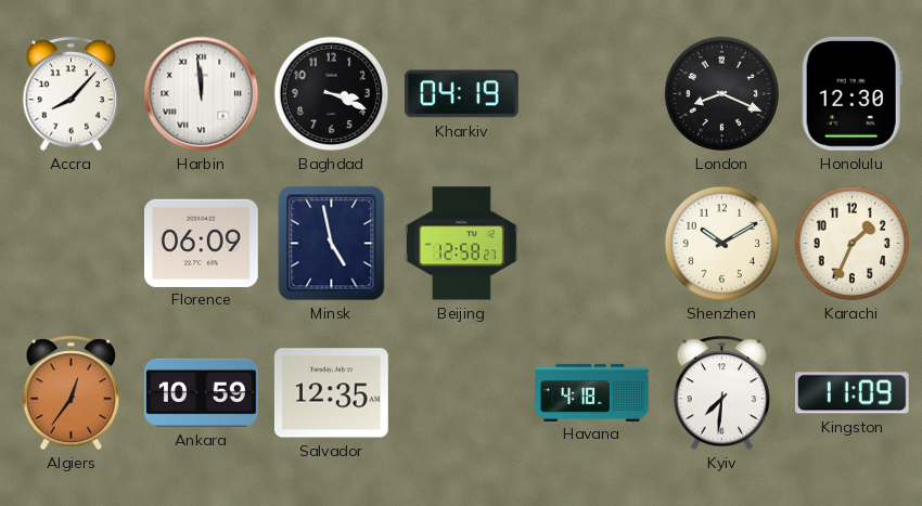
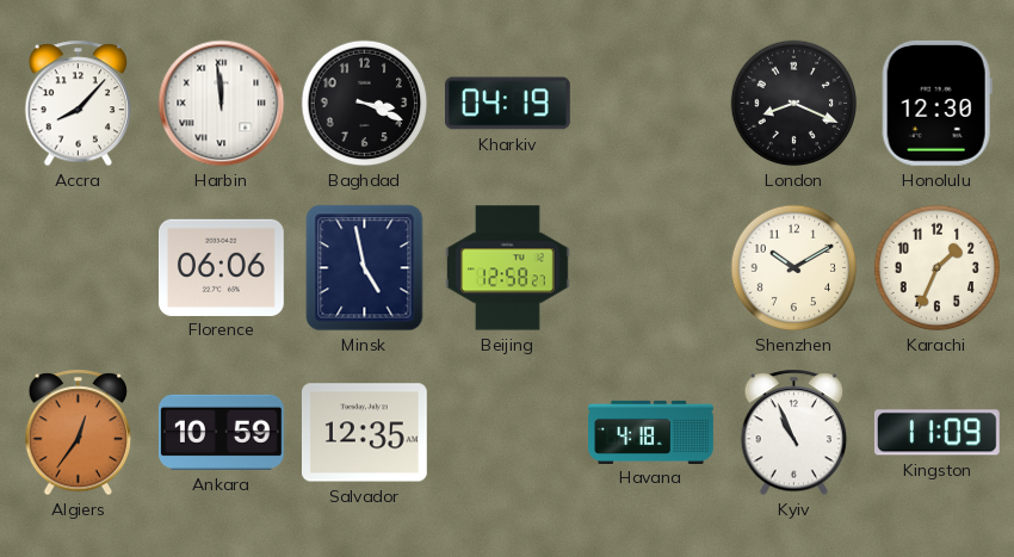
Florence: 06:09 -> 06:06 (221, 267)
Kyiv: 7:31 -> 10:56 (794, 433)
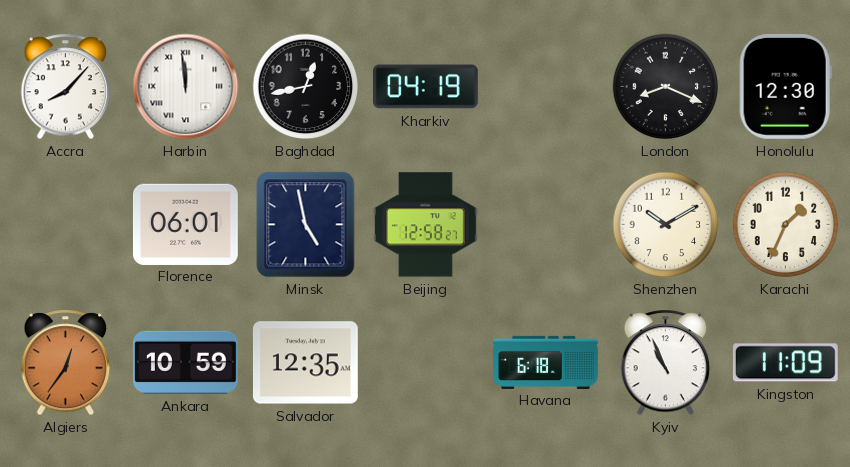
Baghdad: 3:19 -> 12:43 (306, 87)
Florence: 06:06 -> 06:01 (185, 224)
Havana: 4:18 -> 6:18 (546, 362)
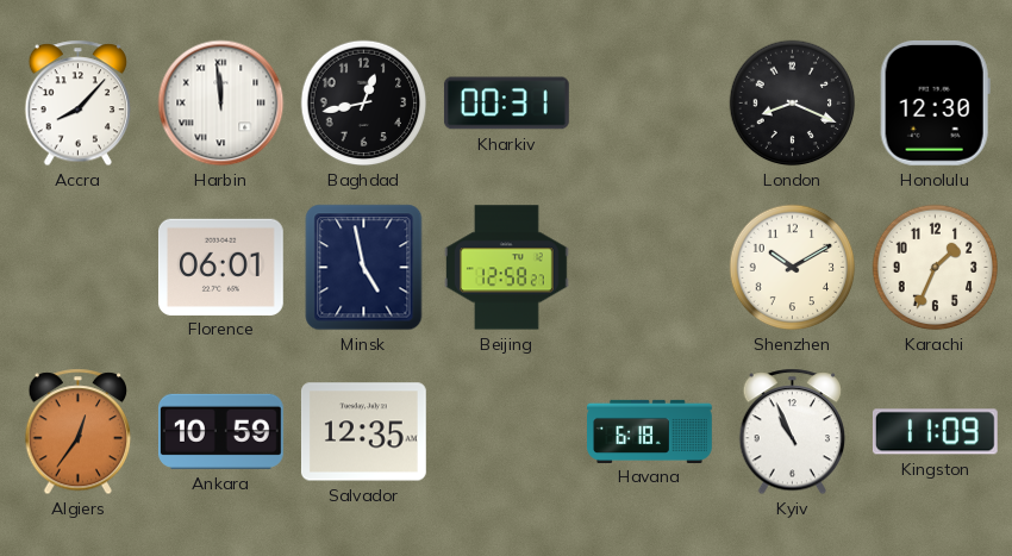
Kharkiv: 04:19 -> 00:31 (507, 104)
